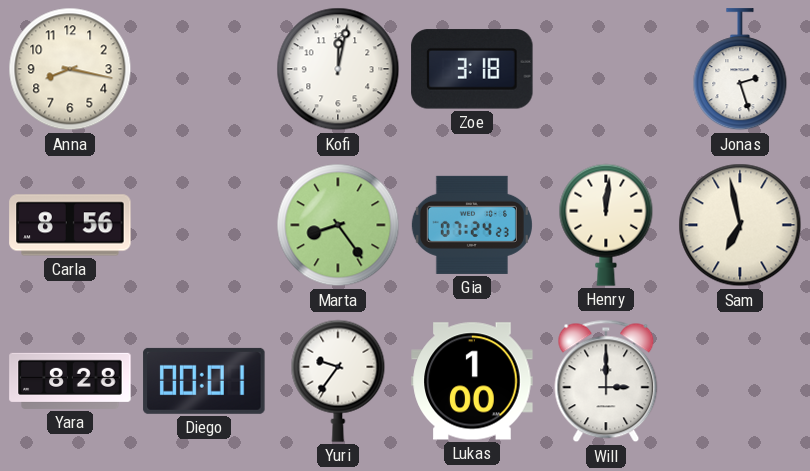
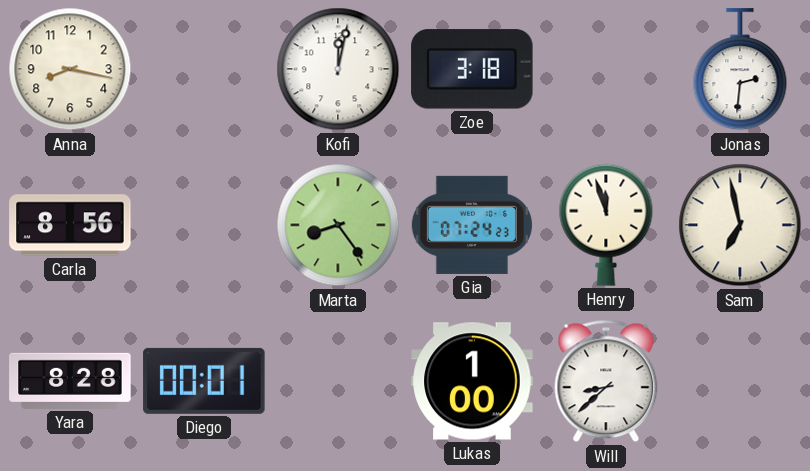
Jonas: 2:27 -> 2:31 (740, 70)
Henry: 12:01 -> 11:57 (606, 225)
Yuri: 9:36 -> none (338, 381)
Will: 3:00 -> 8:38 (606, 381)
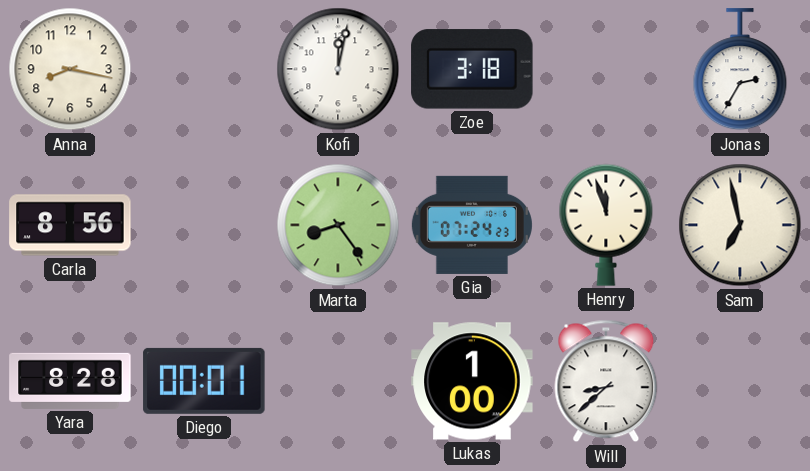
Jonas: 2:31 -> 2:35 (740, 70)
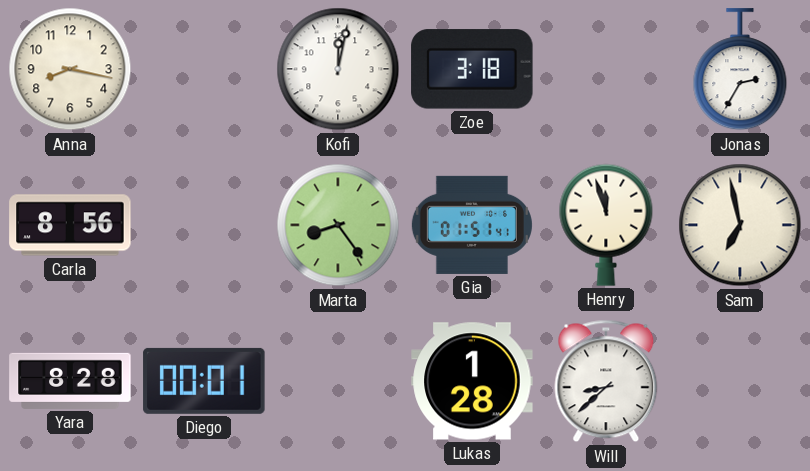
Gia: 07:24 -> 01:51 (472, 225)
Lukas: 1:00 -> 1:28 (472, 381)
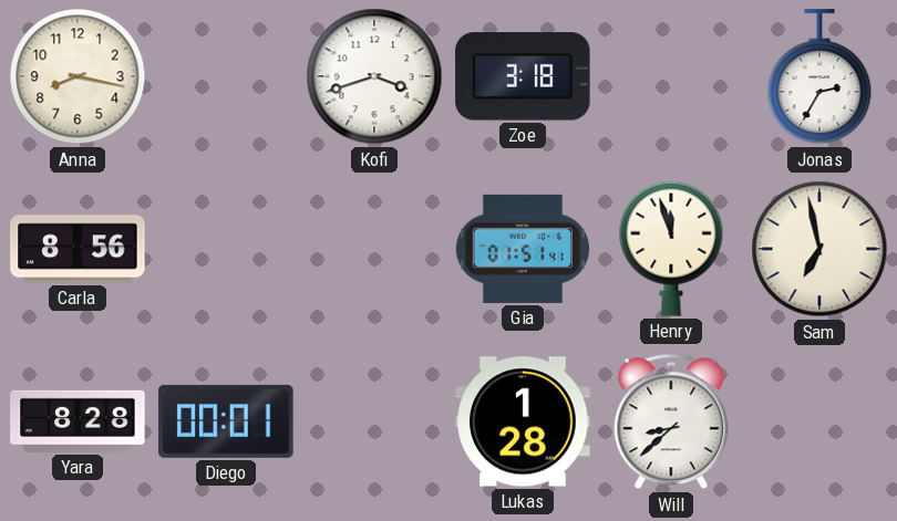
Kofi: 12:02 -> 3:42 (374, 76)
Marta: 8:24 -> none (338, 225)
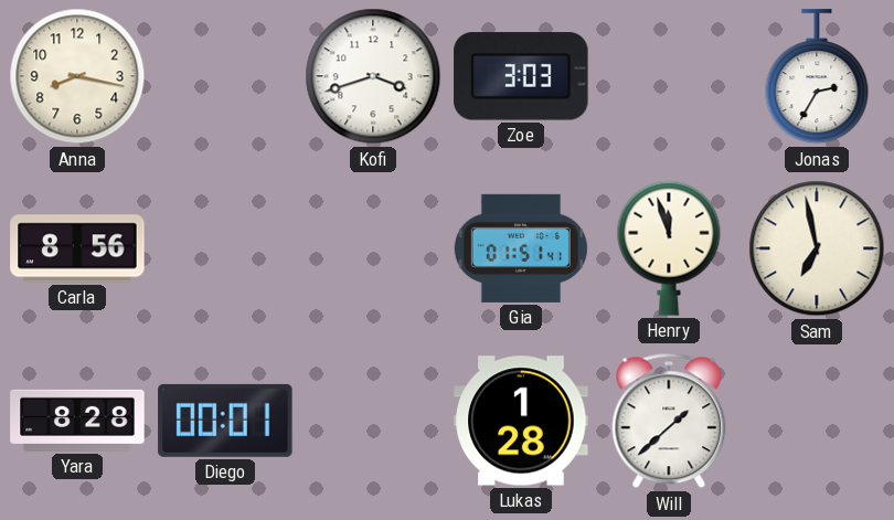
Zoe: 3:18 -> 3:03 (521, 76)
Will: 8:38 -> 1:38 (669, 421)
